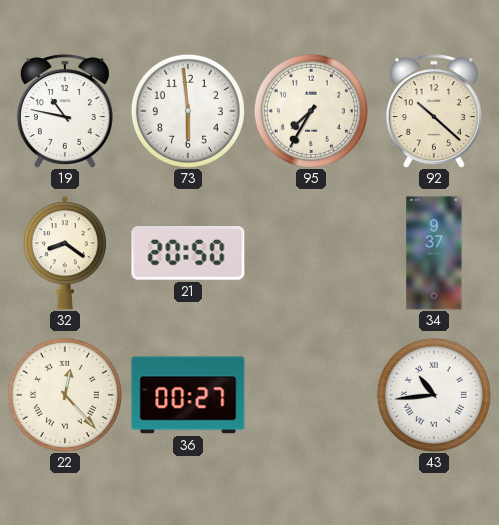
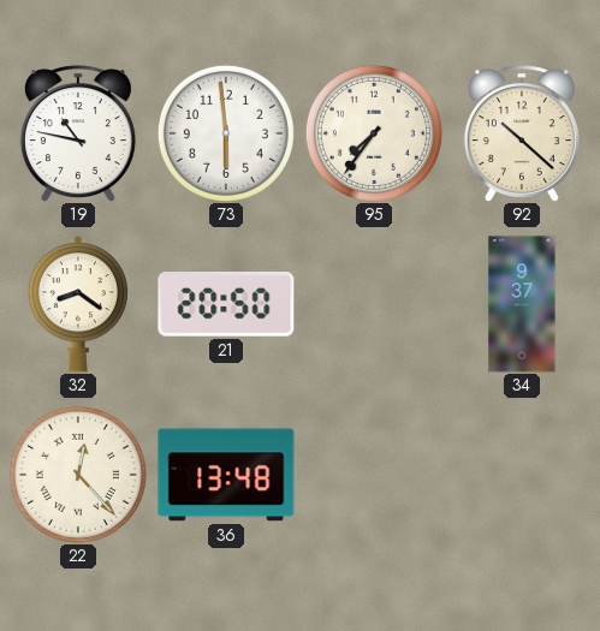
95: 7:35 -> 7:36 (374, 133)
36: 00:27 -> 13:48 (226, 475)
43: 10:44 -> none (434, 395)
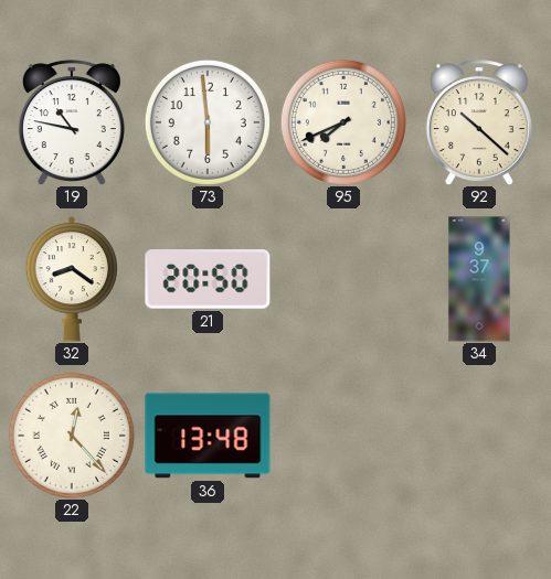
95: 7:36 -> 7:41 (343, 122)
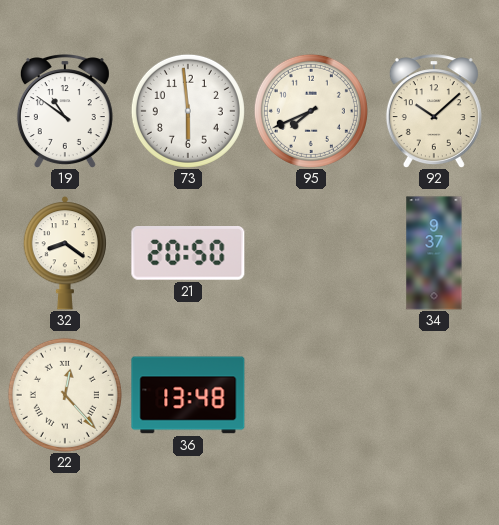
19: 10:47 -> 10:51 (65, 111)
92: 10:22 -> 10:08 (434, 111)
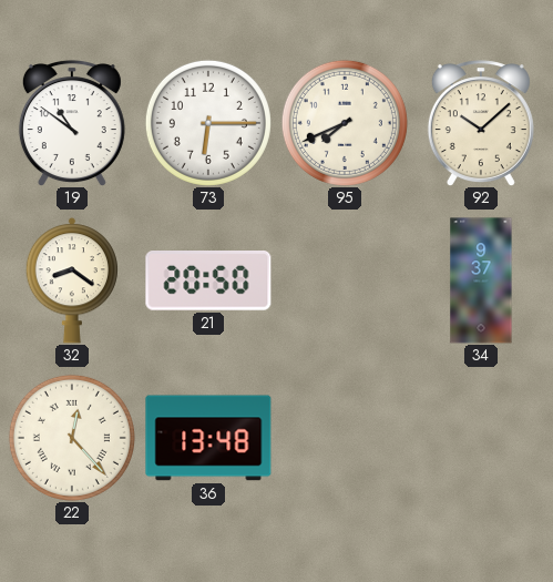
73: 5:59 -> 6:15 (208, 123)
